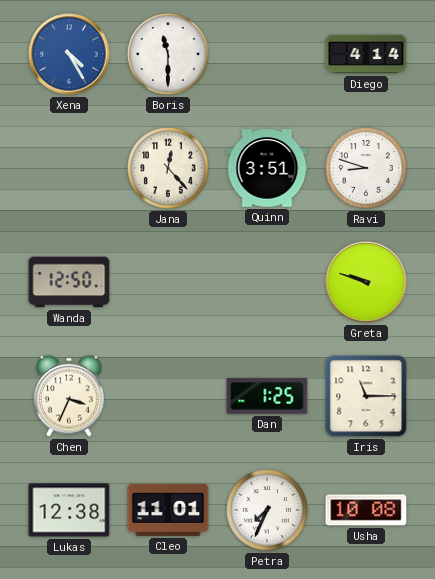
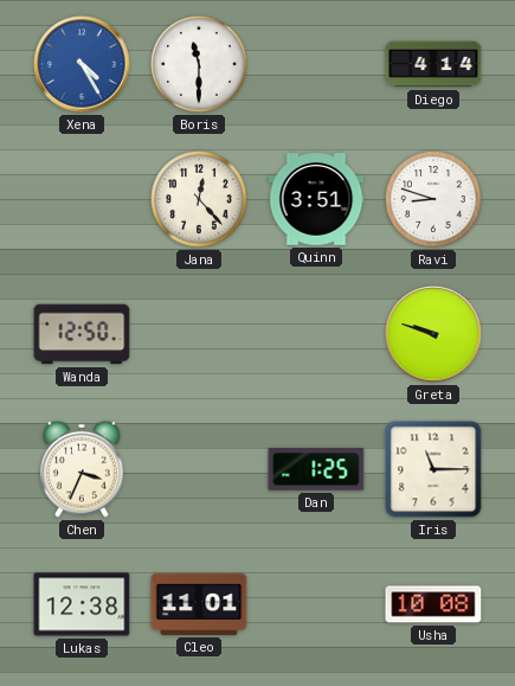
Petra: 7:34 -> none (267, 510)
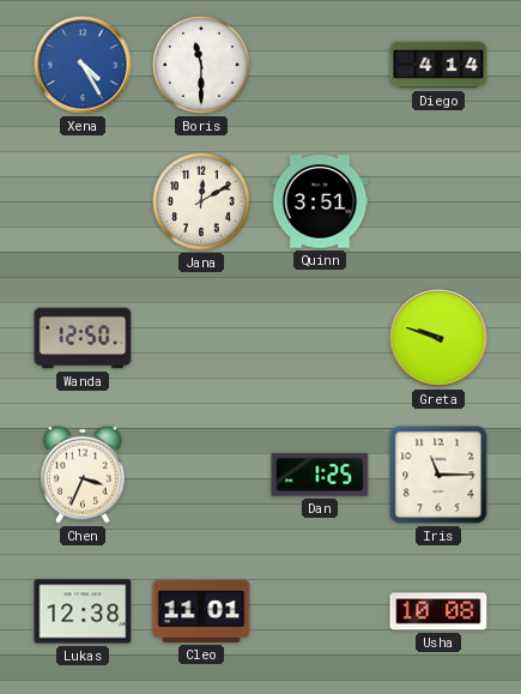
Jana: 12:23 -> 12:10 (201, 201)
Ravi: 8:48 -> none (433, 199)
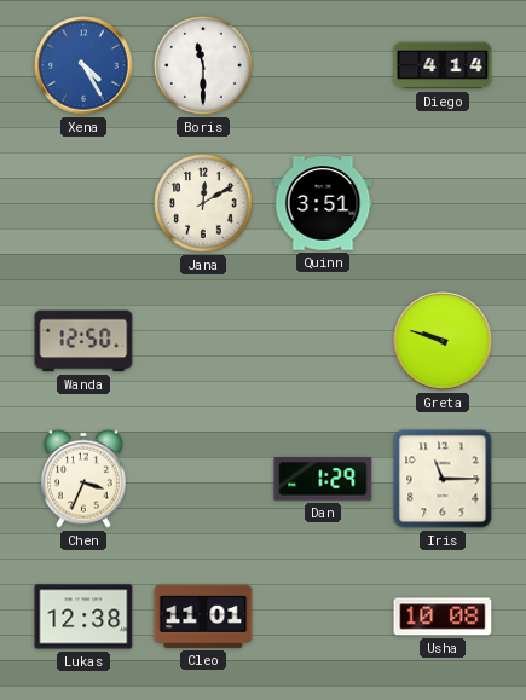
Dan: 1:25 -> 1:29 (323, 479)
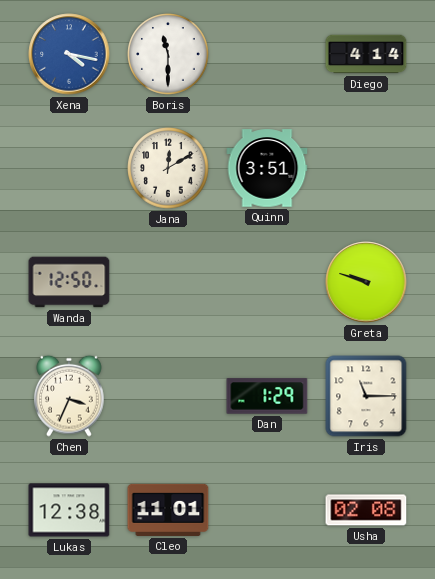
Xena: 4:25 -> 4:17 (69, 54)
Usha: 10:08 -> 02:08 (366, 510)
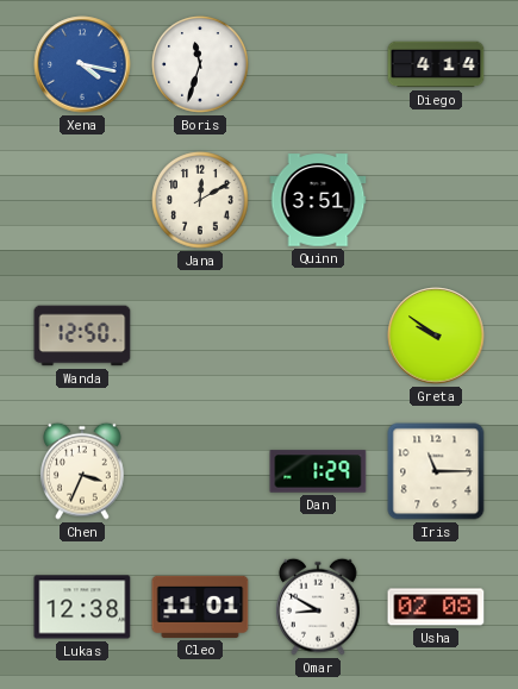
Boris: 11:30 -> 11:33 (200, 64)
Greta: 9:48 -> 9:51 (436, 336)
Omar: none -> 8:50 (319, 607)
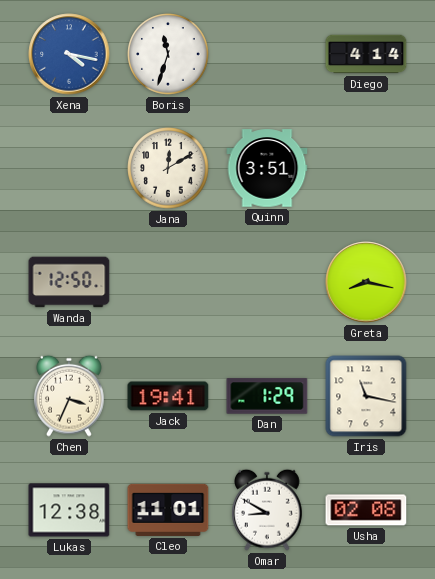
Greta: 9:51 -> 8:17 (366, 282)
Jack: none -> 19:41 (168, 396)
Iris: 11:15 -> 11:17 (366, 396)
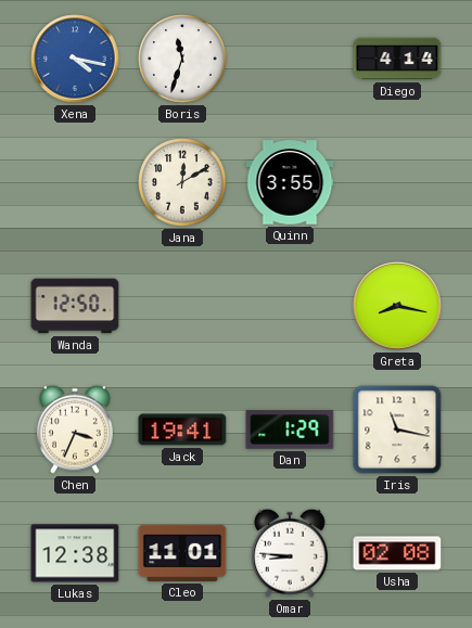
Quinn: 3:51 -> 3:55 (290, 182)
Omar: 8:50 -> 8:46 (291, 553)
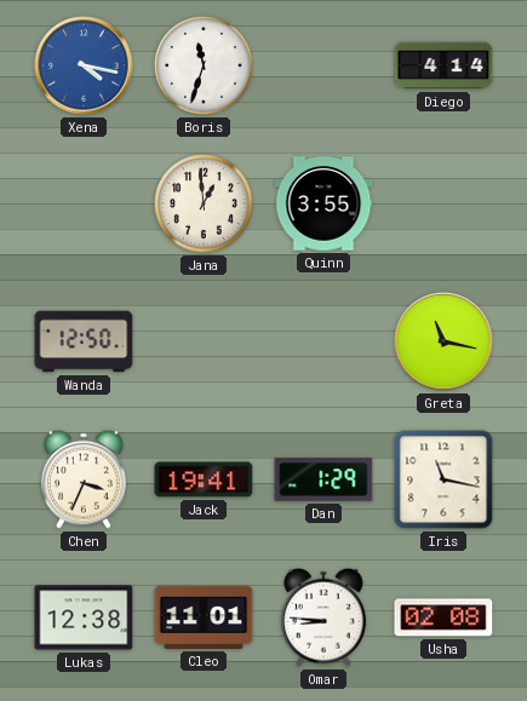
Jana: 12:10 -> 12:59 (204, 203)
Greta: 8:17 -> 11:17 (443, 341)
